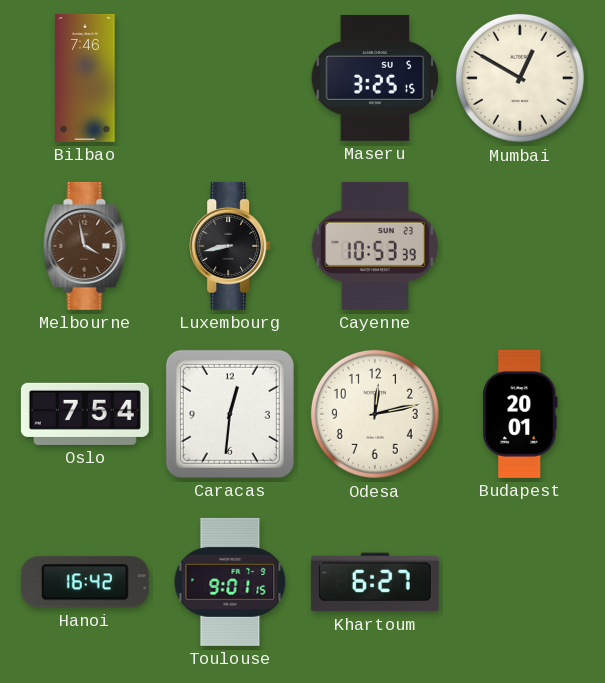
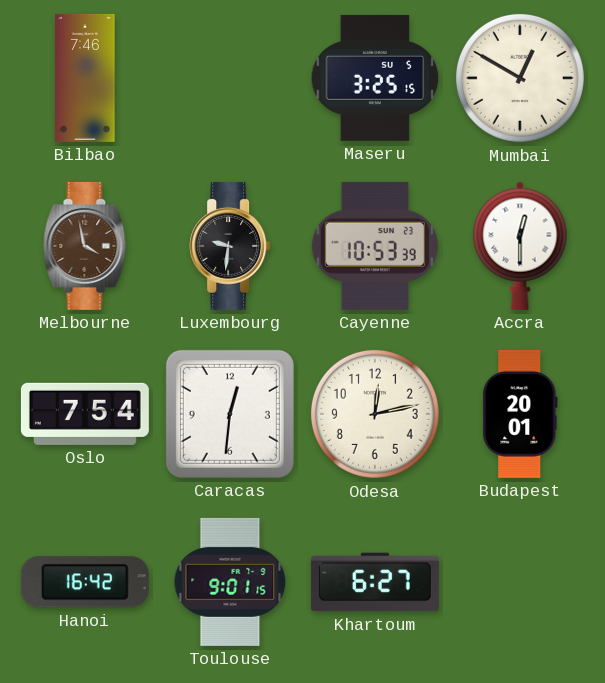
Luxembourg: 8:43 -> 9:31 (230, 246)
Accra: none -> 12:30 (520, 246)
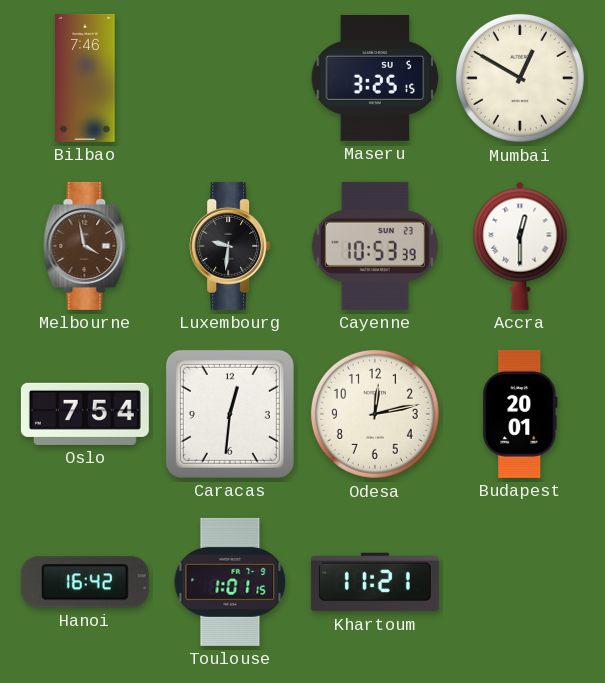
Toulouse: 9:01 -> 1:01 (230, 582)
Khartoum: 6:27 -> 11:21 (375, 582)
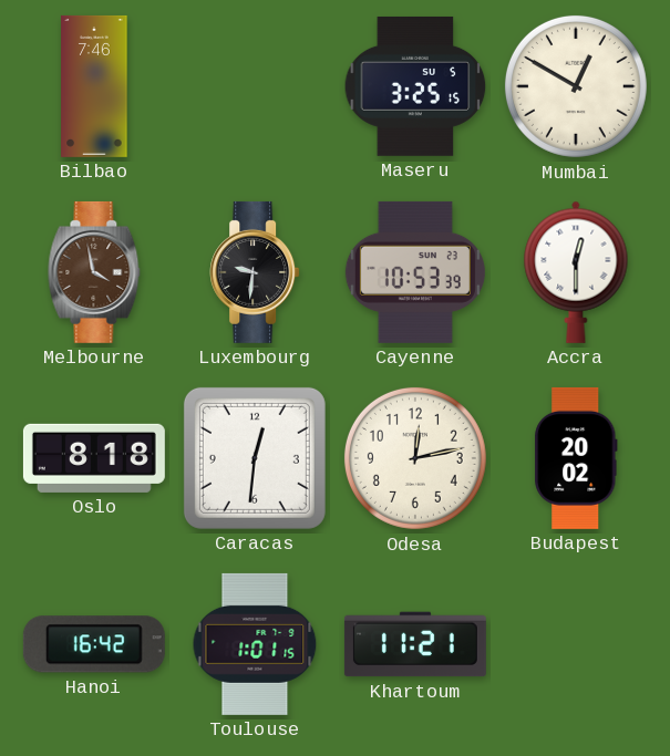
Oslo: 7:54 -> 8:18 (94, 458)
Budapest: 20:01 -> 20:02 (576, 458)
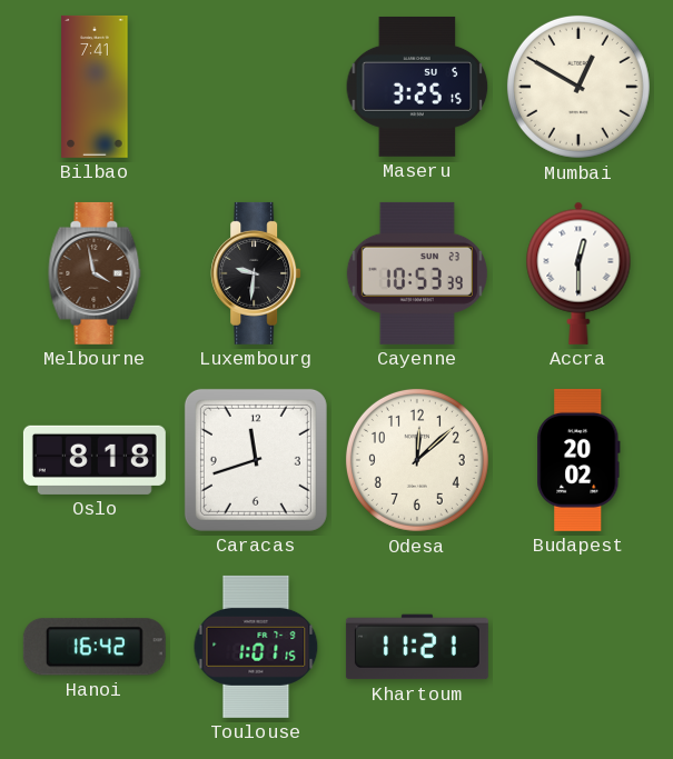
Bilbao: 7:46 -> 7:41 (95, 87)
Caracas: 12:31 -> 11:42 (256, 460)
Odesa: 12:13 -> 12:08 (417, 460)
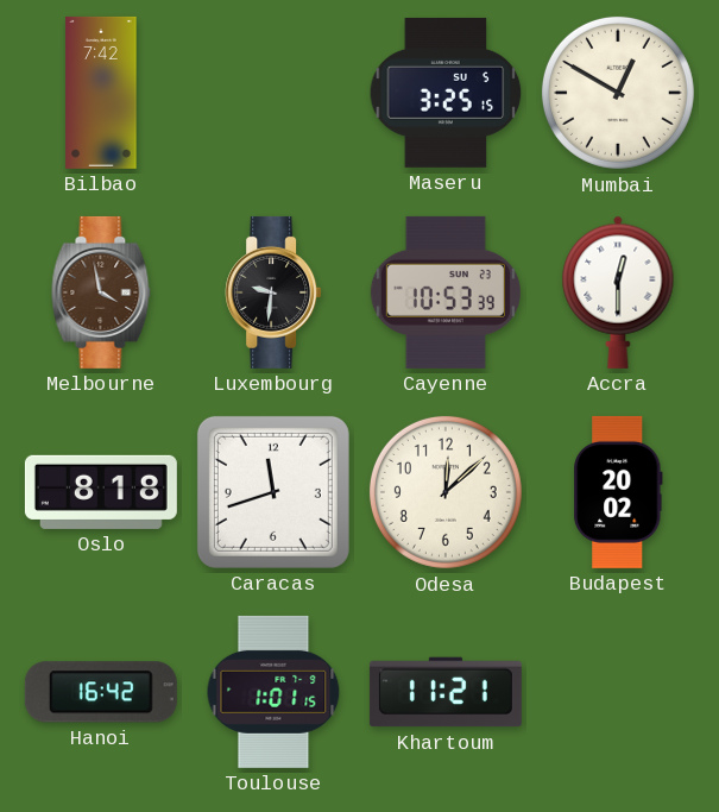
Bilbao: 7:41 -> 7:42 (101, 93)
